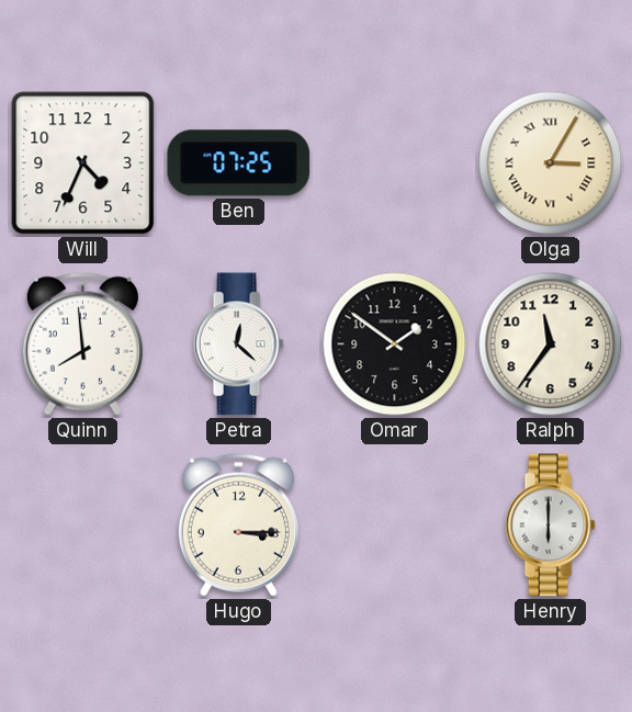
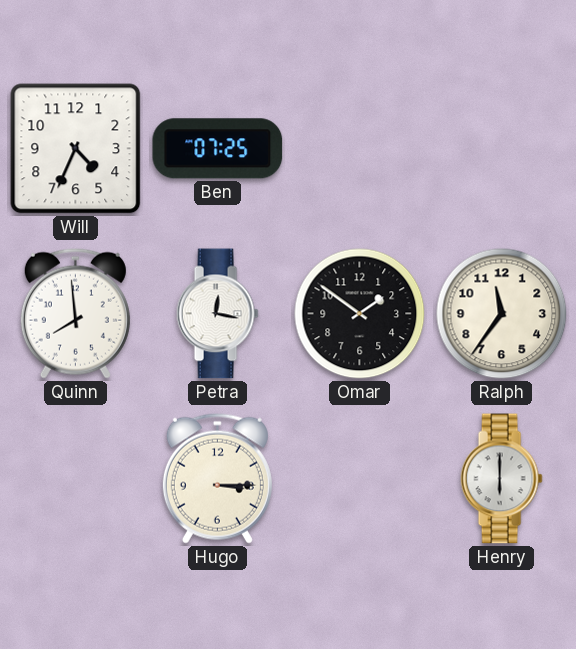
Olga: 3:05 -> none (551, 163)
Petra: 12:22 -> 12:17 (217, 314)
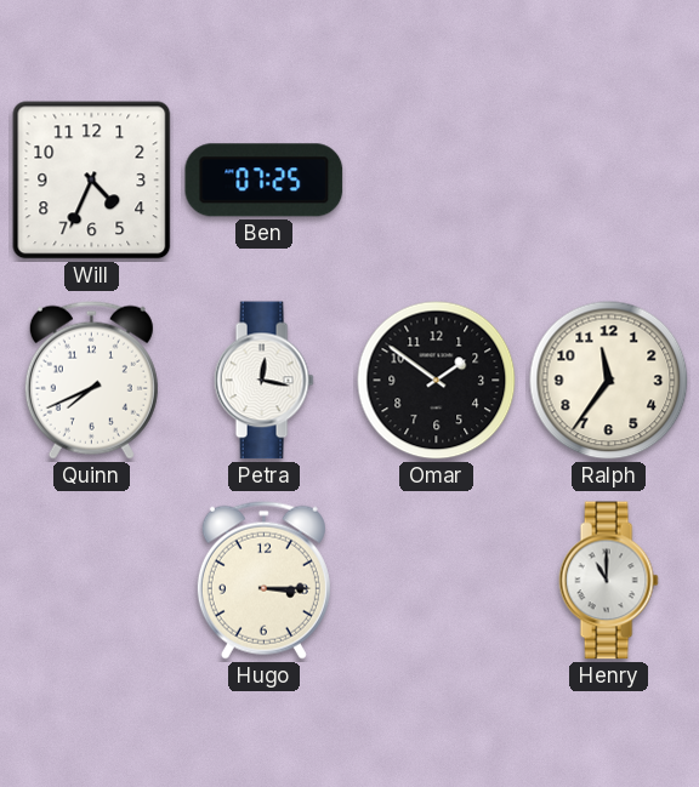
Quinn: 7:59 -> 7:41 (91, 380)
Henry: 6:00 -> 11:00 (608, 581)
